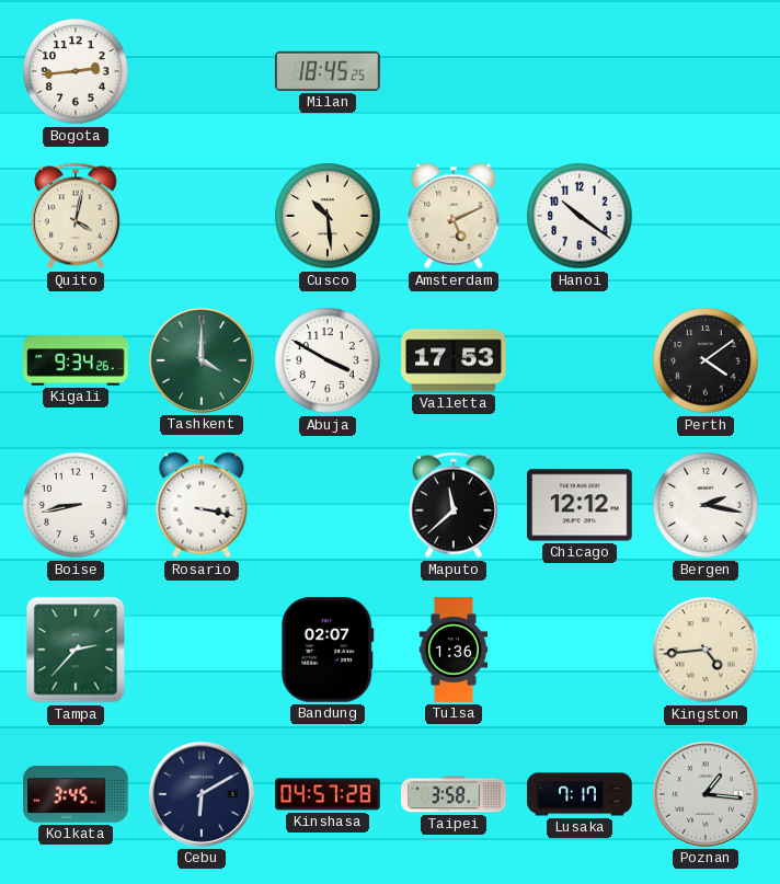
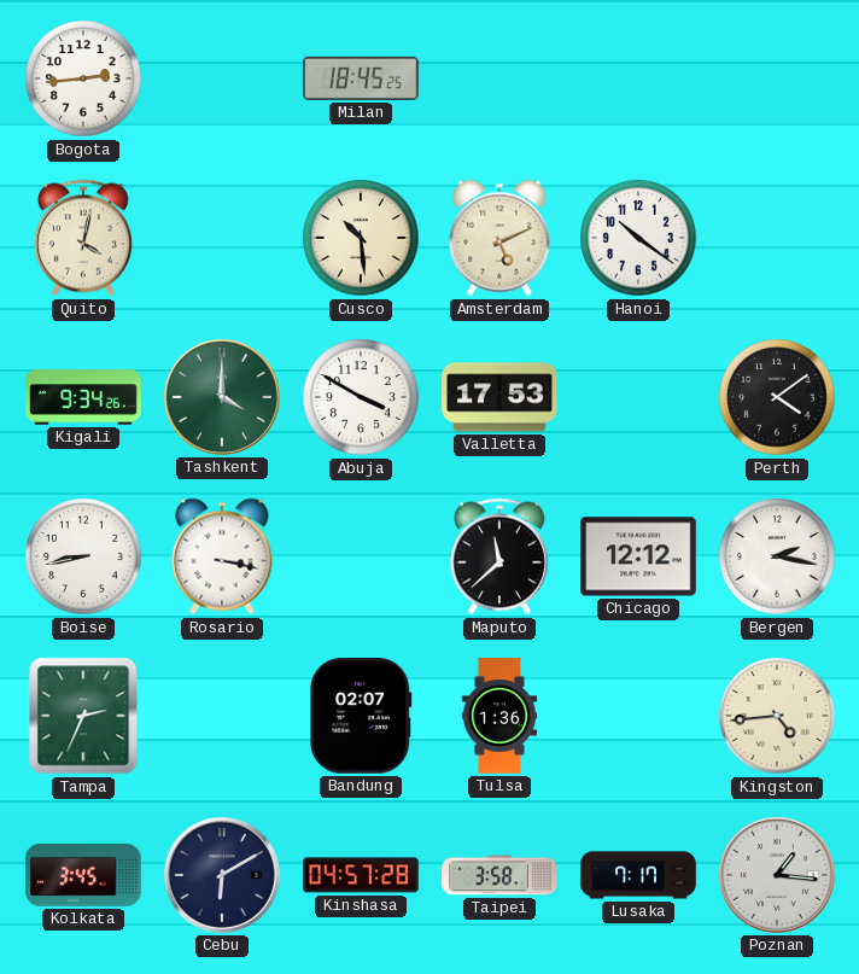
Tampa: 2:37 -> 2:34 (83, 716)
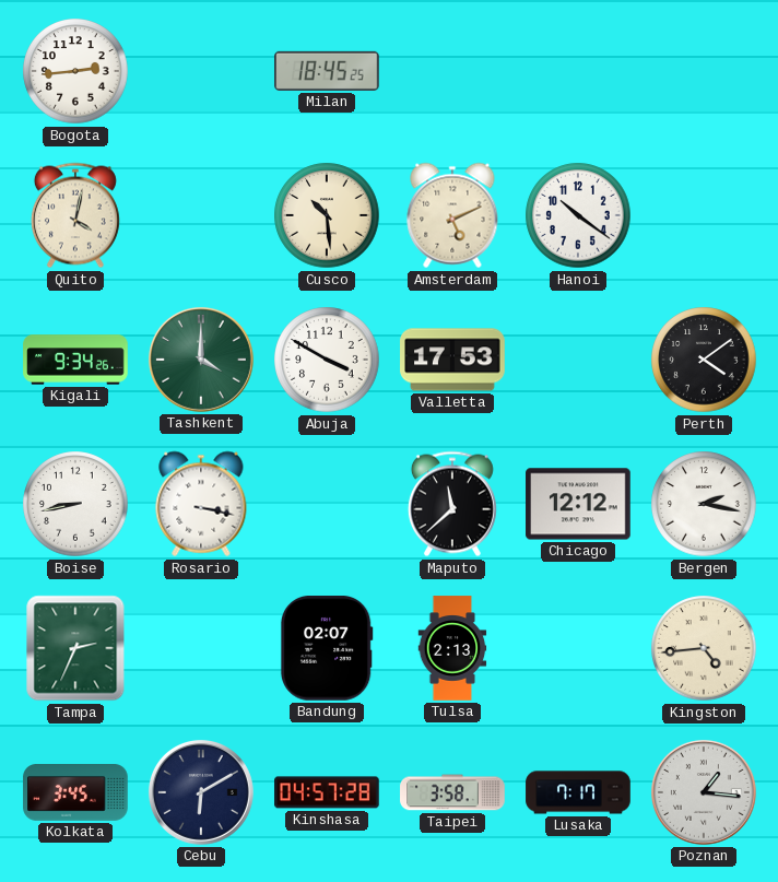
Tulsa: 1:36 -> 2:13 (452, 648)
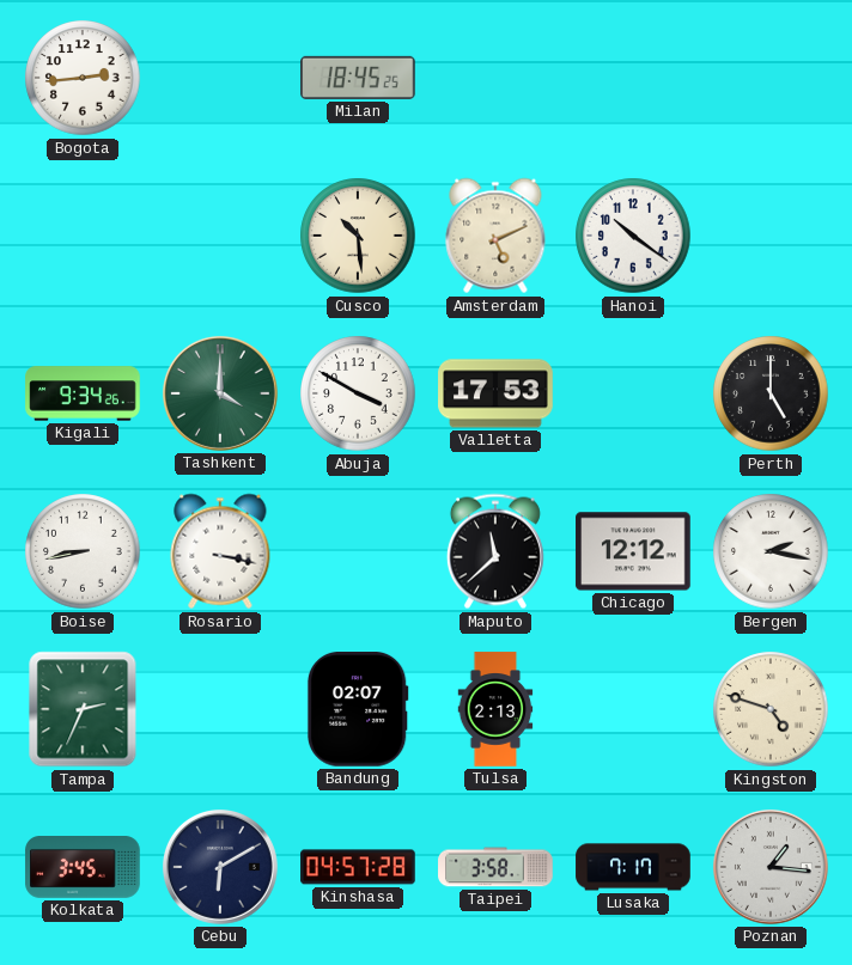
Quito: 4:02 -> none (75, 215)
Perth: 4:09 -> 5:00 (771, 393)
Kingston: 4:44 -> 4:48 (771, 709)
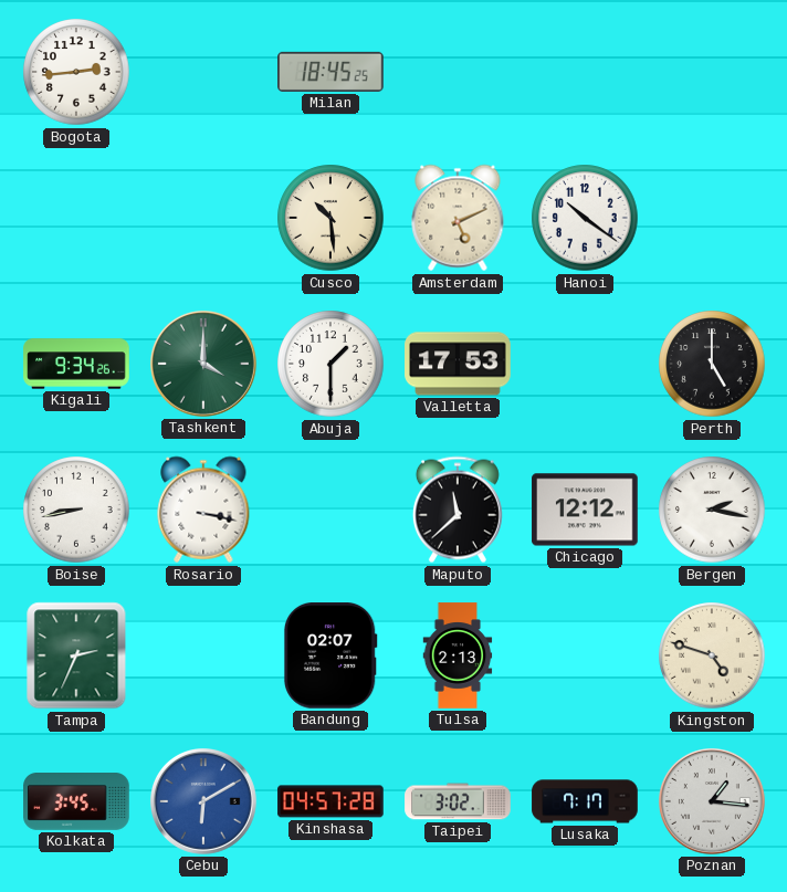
Abuja: 3:50 -> 1:30 (330, 364)
Cebu dial: navy -> blue (203, 801)
Taipei: 3:58 -> 3:02 (458, 801)
